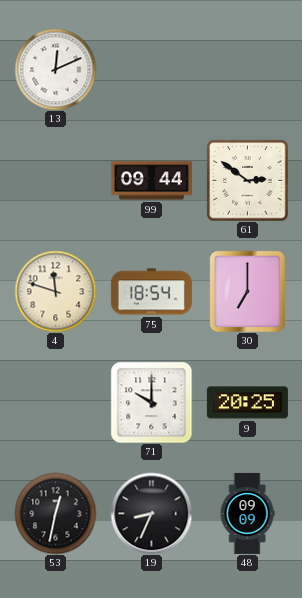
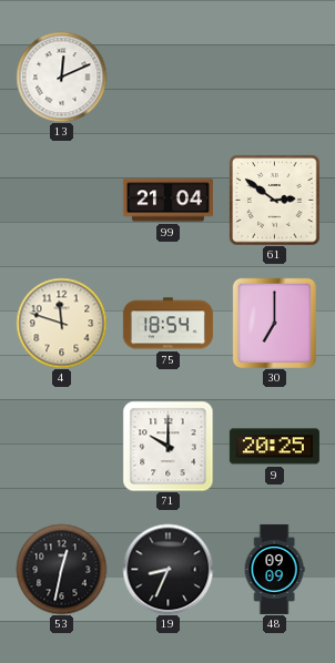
99: 09:44 -> 21:04 (167, 201)
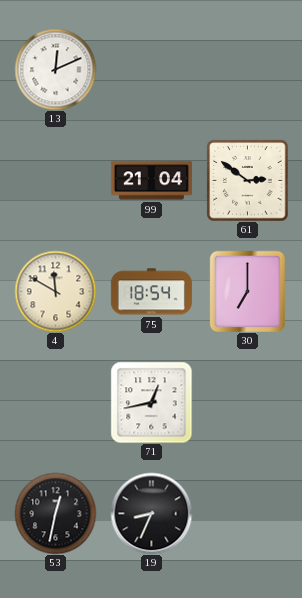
4: 11:48 -> 11:50 (55, 291)
71: 10:00 -> 12:43 (151, 402)
9: 20:25 -> none (274, 447)
48: 09:09 -> none (274, 569)
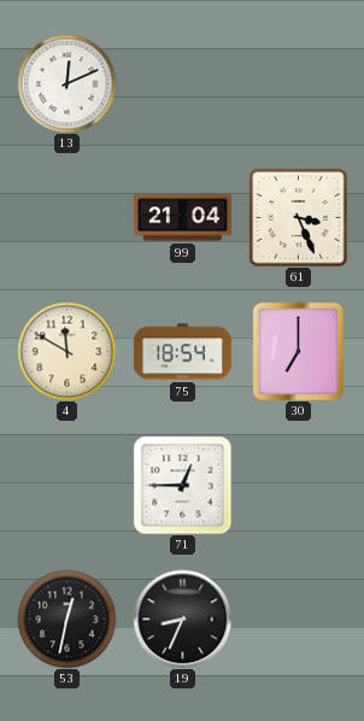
61: 2:51 -> 3:26 (298, 217)
71: 12:43 -> 12:45 (182, 485)
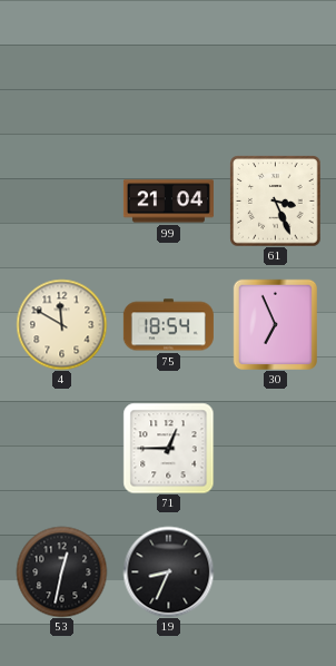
13: 12:11 -> none (66, 83)
30: 7:00 -> 6:56 (275, 324)
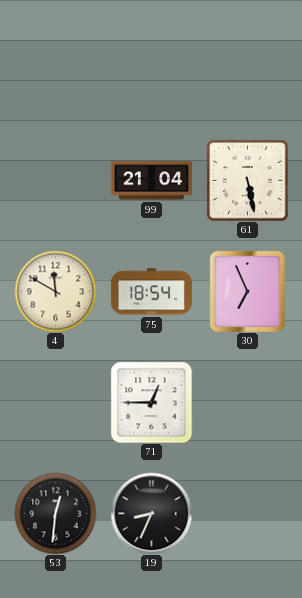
61: 3:26 -> 5:28 (247, 180)
53: 12:32 -> 12:31 (55, 513)
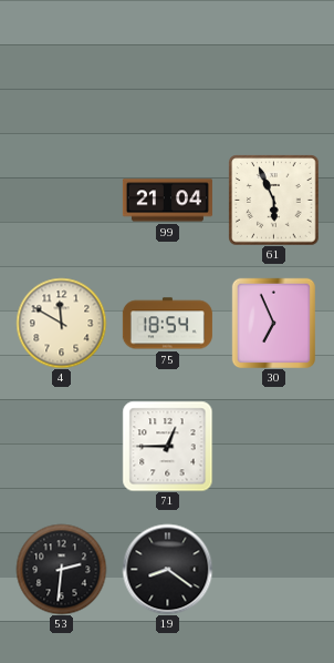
61: 5:28 -> 5:56 (273, 200)
53: 12:31 -> 2:31 (61, 569)
19: 8:34 -> 8:21 (167, 569)
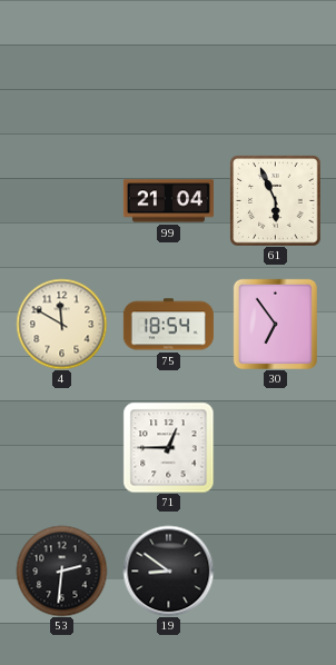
30: 6:56 -> 6:54 (275, 324)
19: 8:21 -> 8:51 (168, 570)
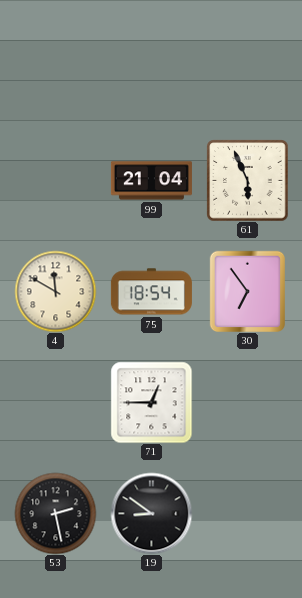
53: 2:31 -> 2:28 (55, 513)
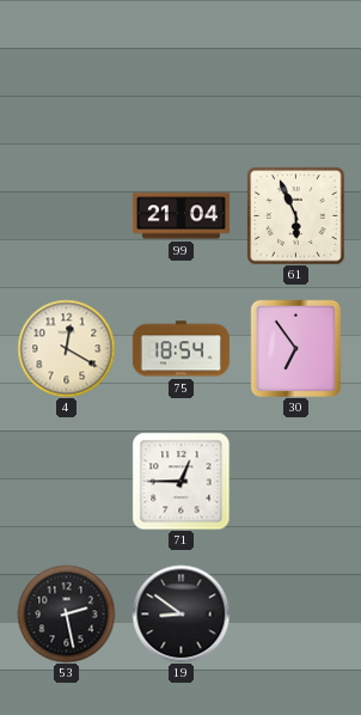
4: 11:50 -> 12:20 (66, 348)
